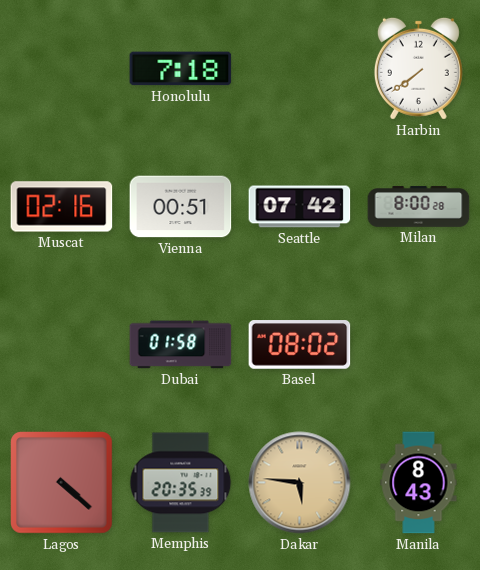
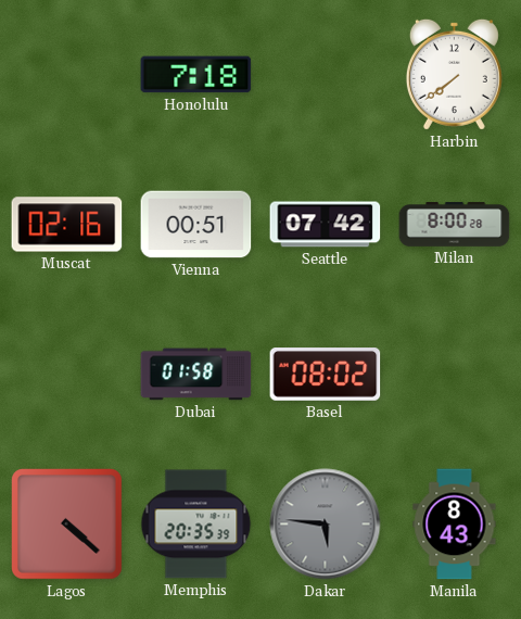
Dakar dial: champagne -> grey (326, 525)
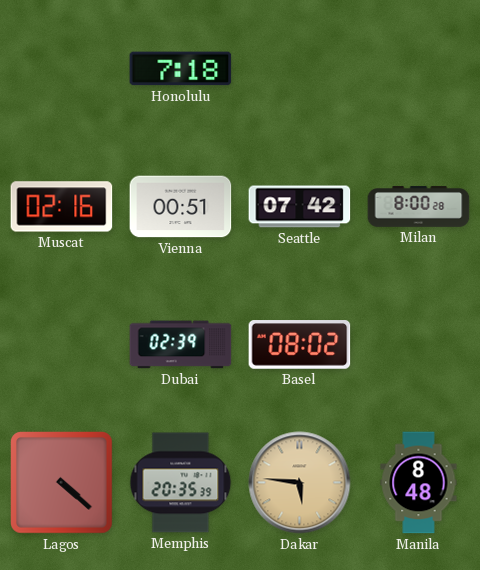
Harbin: 7:39 -> none (454, 74)
Dubai: 01:58 -> 02:39 (181, 345)
Dakar dial: grey -> champagne (300, 483)
Manila: 8:43 -> 8:48 (419, 483)
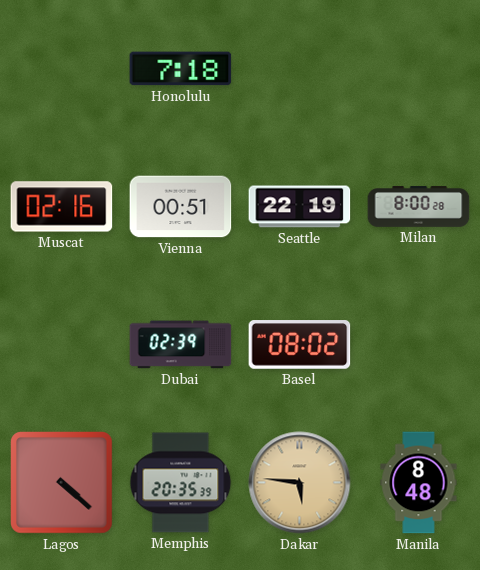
Seattle: 07:42 -> 22:19 (300, 207)
